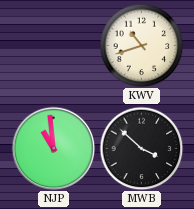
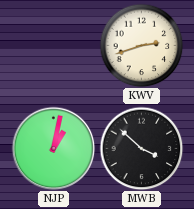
KWV: 10:42 -> 2:42 (141, 45)
NJP: 10:59 -> 1:02 (53, 148)
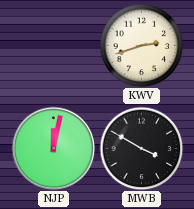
NJP: 1:02 -> 12:02 (53, 148)
MWB: 3:52 -> 3:50 (141, 148)
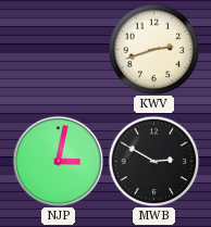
NJP: 12:02 -> 3:02 (58, 161)
MWB: 3:50 -> 2:50 (153, 161)
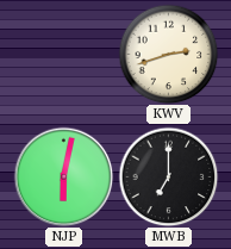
NJP: 3:02 -> 6:02 (63, 176)
MWB: 2:50 -> 7:00 (168, 176)
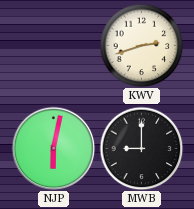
MWB: 7:00 -> 9:00 (141, 148)
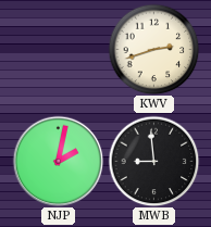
NJP: 6:02 -> 2:02 (58, 161)
MWB: 9:00 -> 8:59 (153, 161)
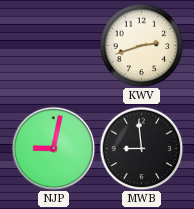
NJP: 2:02 -> 9:02 (53, 148)
